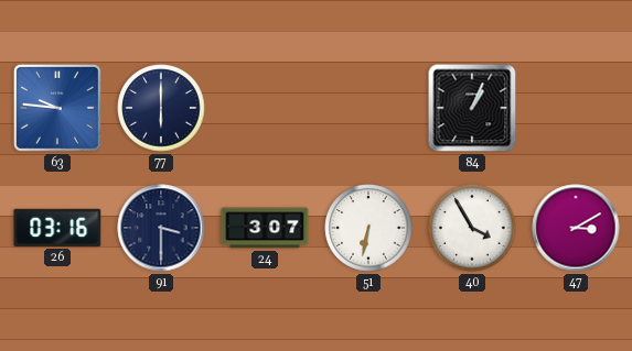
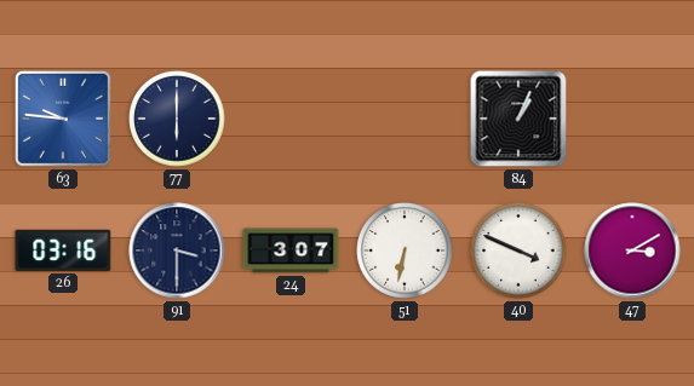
40: 3:55 -> 3:49 (518, 250)
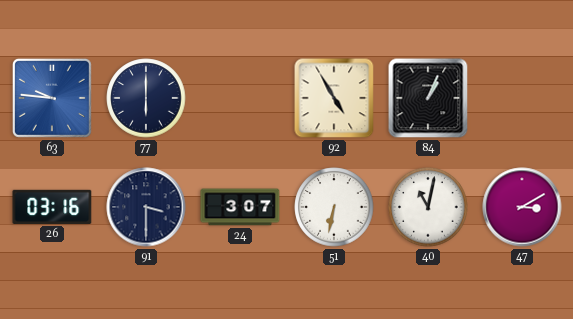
92: none -> 4:55 (334, 98)
40: 3:49 -> 11:02 (428, 207)
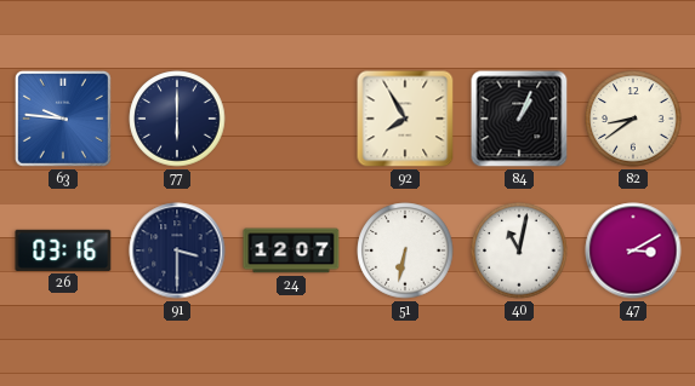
92: 4:55 -> 7:55 (405, 119)
82: none -> 8:39 (633, 119)
24: 3:07 -> 12:07 (291, 250)
